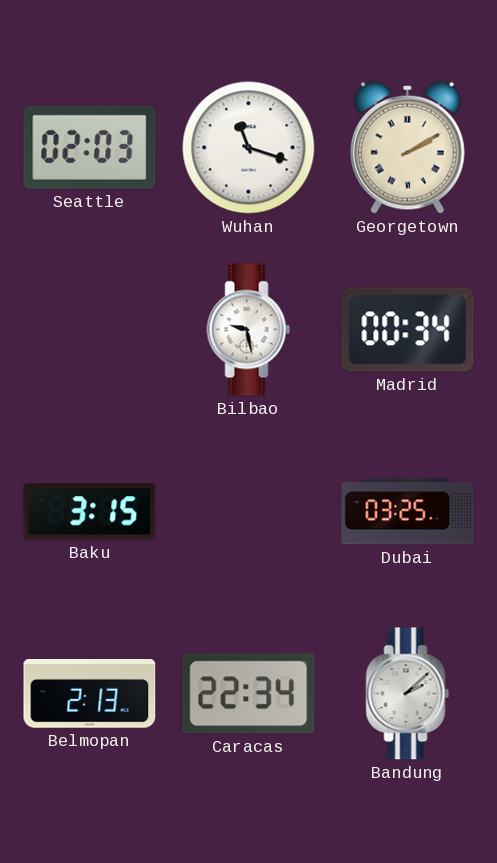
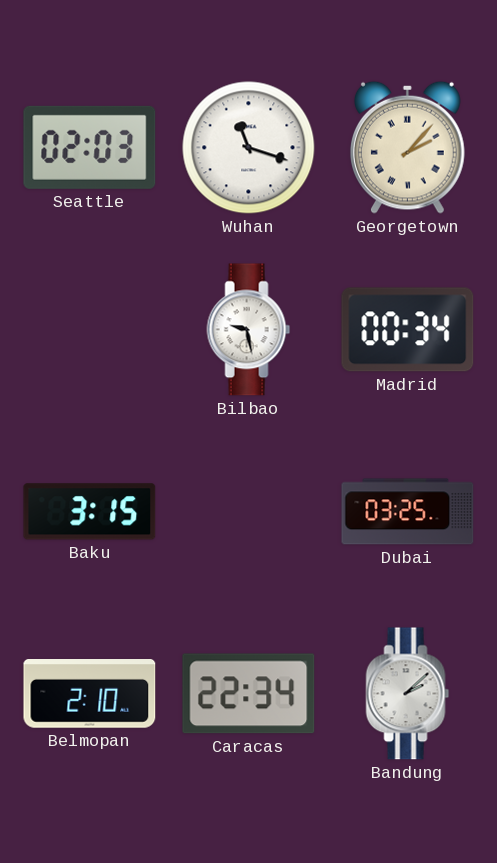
Georgetown: 2:10 -> 2:07 (407, 147)
Belmopan: 2:13 -> 2:10 (90, 694)
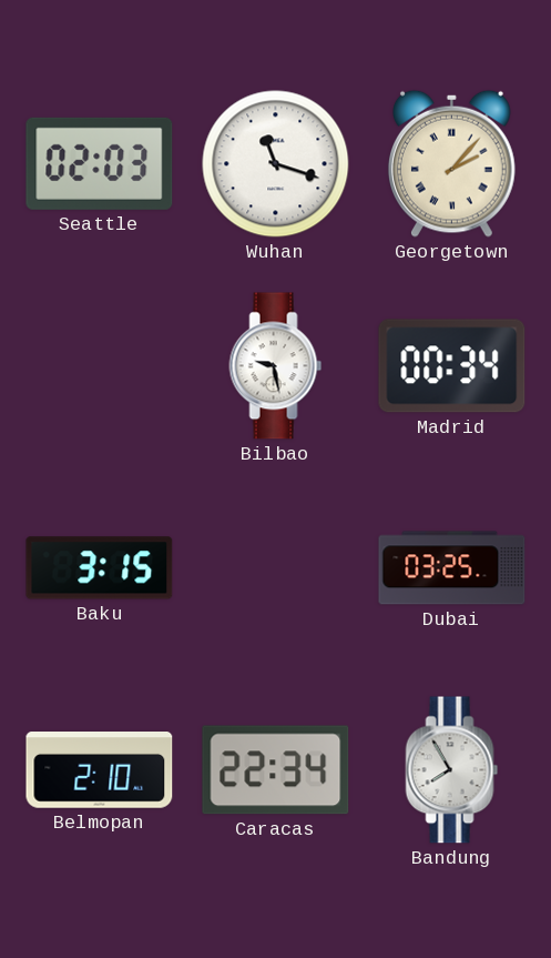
Bandung: 2:08 -> 7:55 (452, 770)
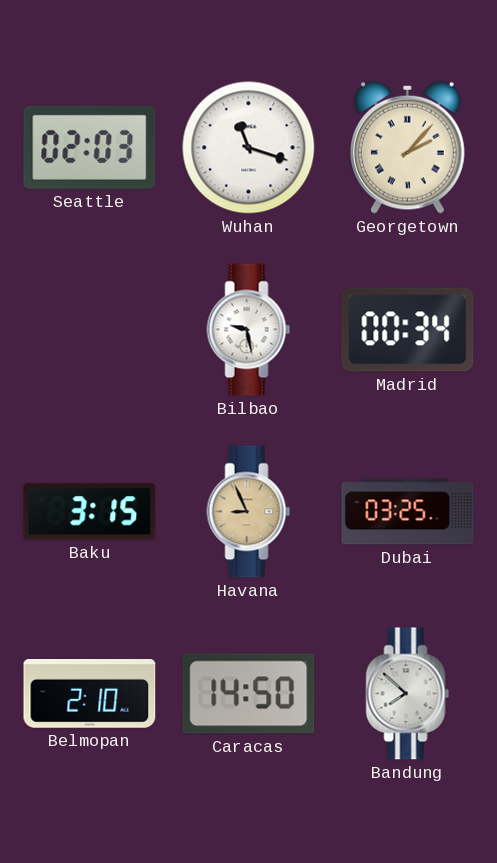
Havana: none -> 8:56 (249, 512)
Caracas: 22:34 -> 14:50 (249, 694)
Bandung: 7:55 -> 7:52 (408, 694)
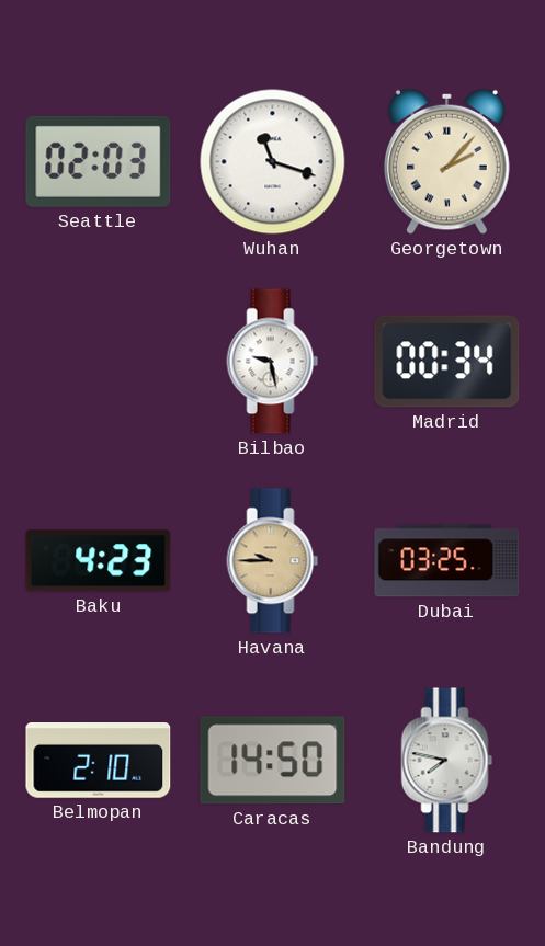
Baku: 3:15 -> 4:23 (99, 561)
Havana: 8:56 -> 9:45 (273, 561)
Bandung: 7:52 -> 7:47 (447, 761)
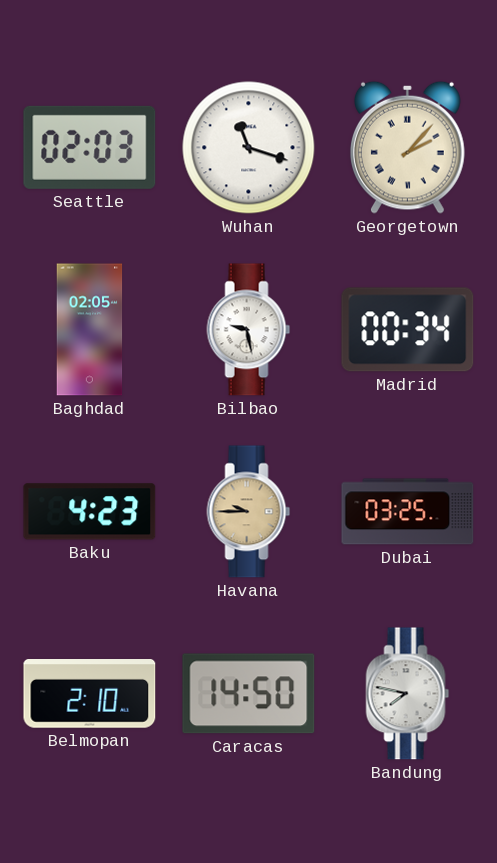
Baghdad: none -> 02:05 (90, 330)
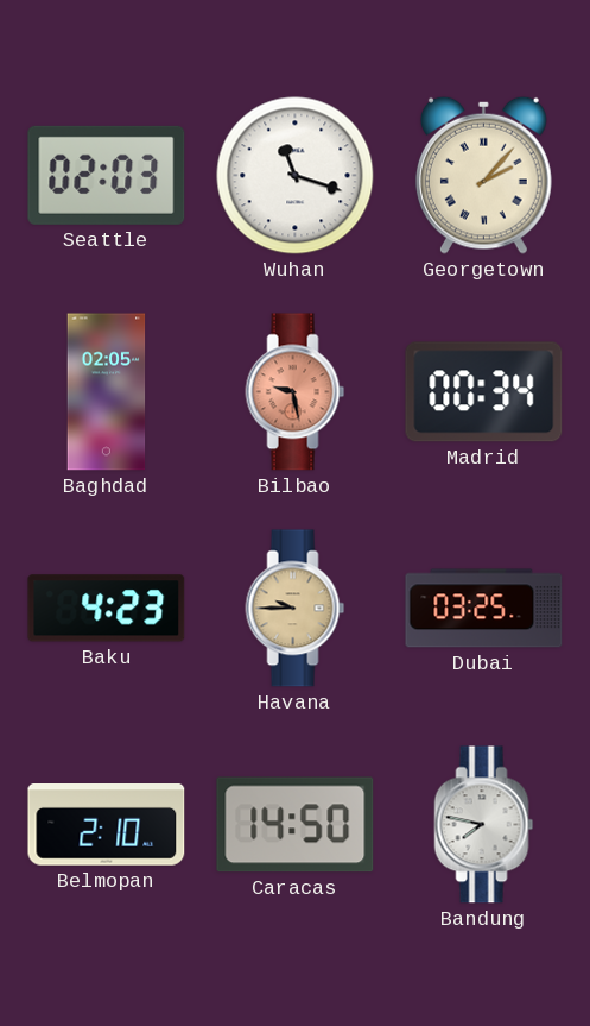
Bilbao dial: white -> salmon (296, 392)
